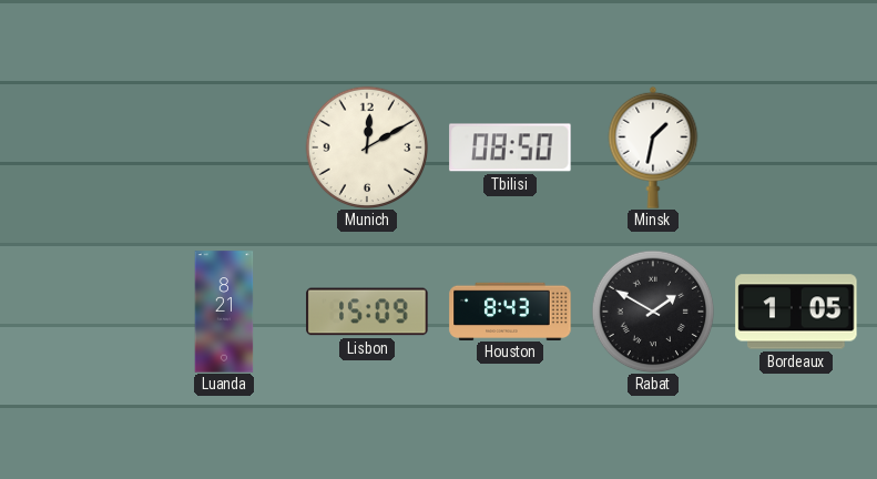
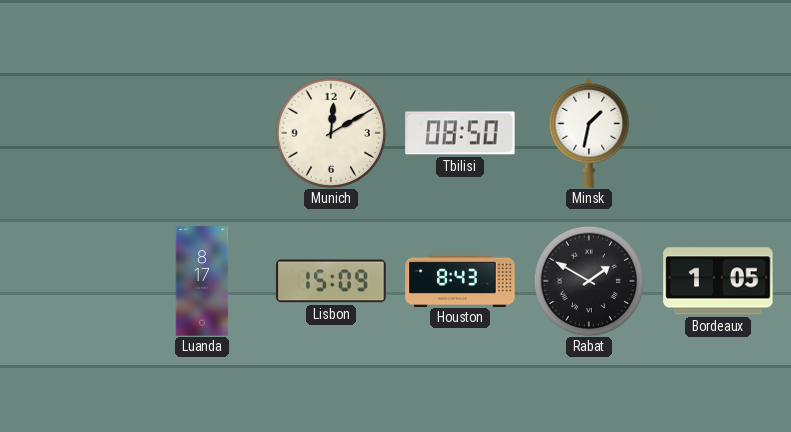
Luanda: 8:21 -> 8:17 (202, 281)
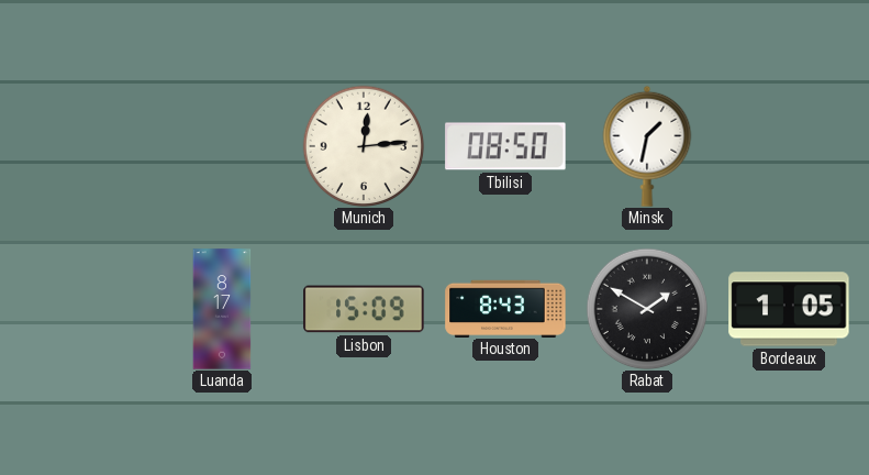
Munich: 12:10 -> 12:14 (364, 146)
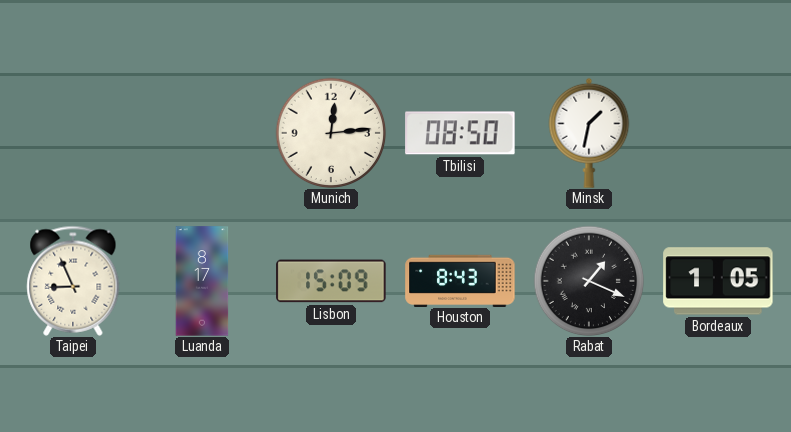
Taipei: none -> 8:56 (73, 281)
Rabat: 1:50 -> 1:19 (589, 281)
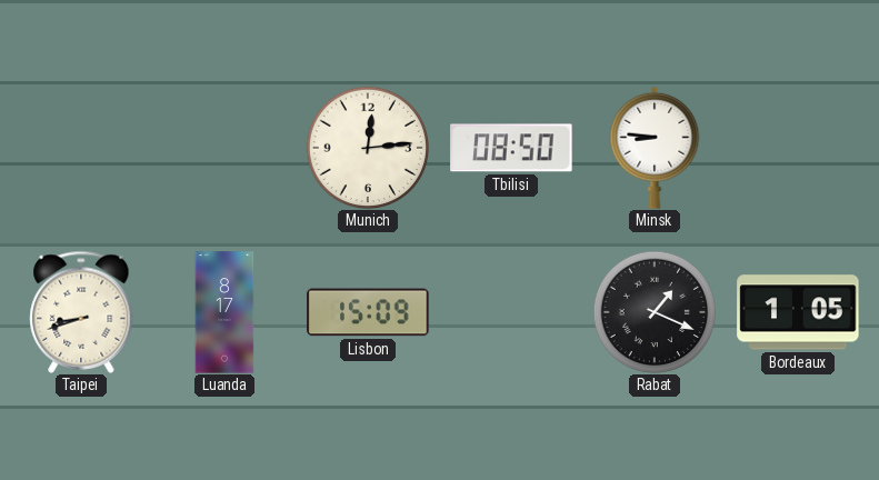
Minsk: 1:32 -> 8:46 (655, 148)
Taipei: 8:56 -> 8:42 (81, 312)
Houston: 8:43 -> none (460, 280)
